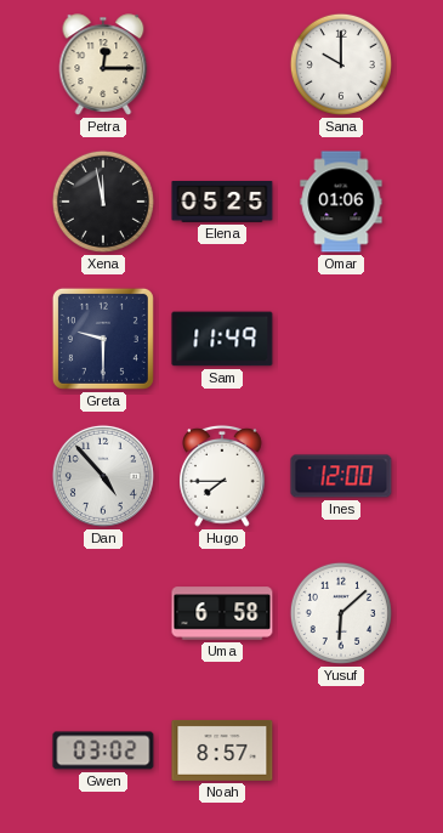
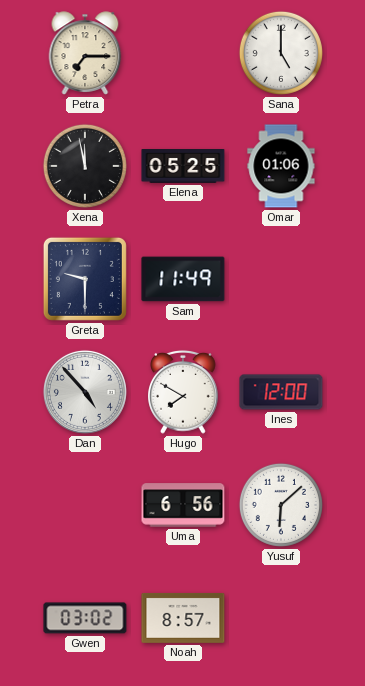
Petra: 12:15 -> 7:15 (85, 53)
Sana: 10:00 -> 5:00 (281, 53)
Hugo: 7:45 -> 7:50 (183, 392)
Uma: 6:58 -> 6:56 (183, 505)
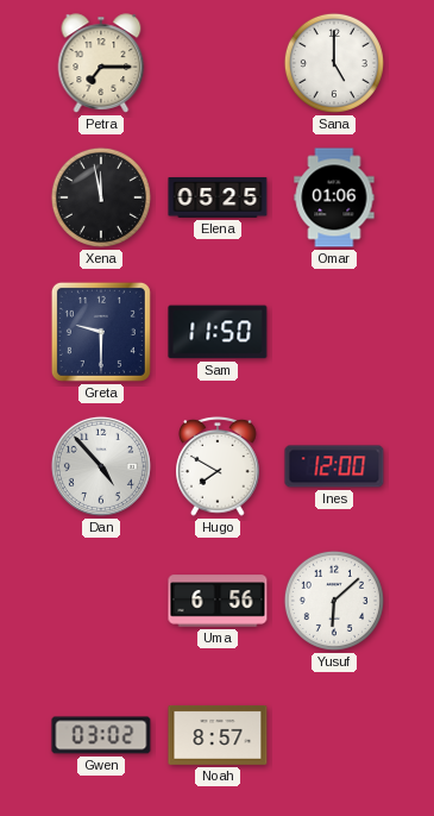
Sam: 11:49 -> 11:50 (218, 332)
